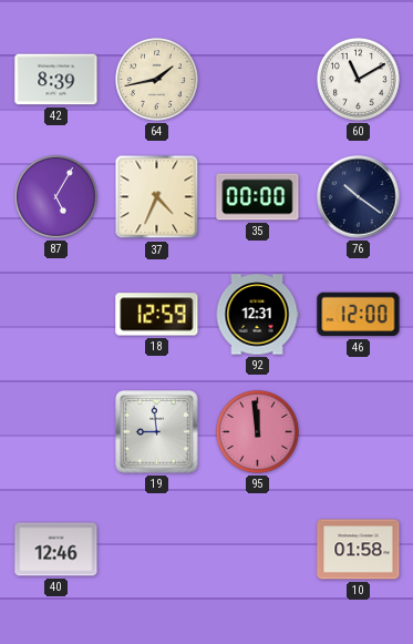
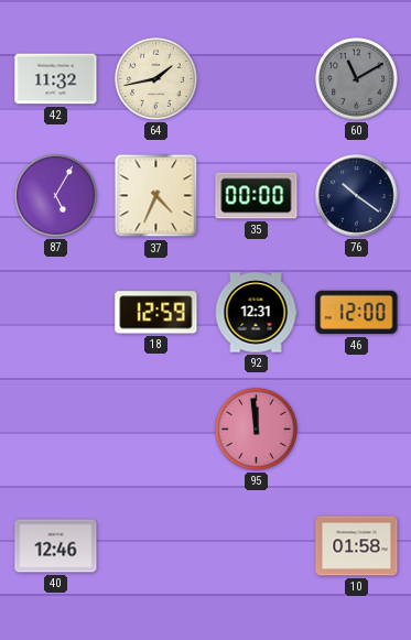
42: 8:39 -> 11:32 (56, 79)
60 dial: white -> grey (356, 78)
19: 8:59 -> none (157, 432)
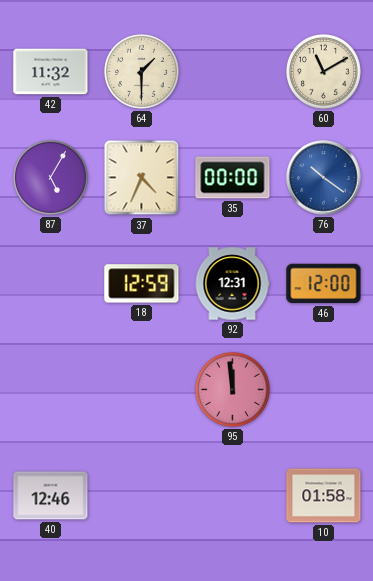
64: 1:43 -> 1:30 (141, 71)
60 dial: grey -> cream (323, 71)
76 dial: navy -> blue (324, 178)
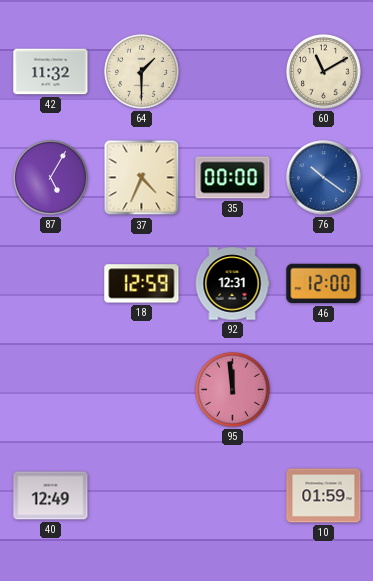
40: 12:46 -> 12:49 (51, 496)
10: 01:58 -> 01:59 (324, 496)
